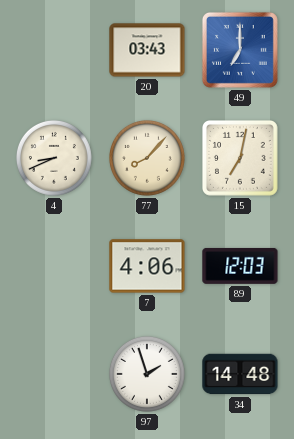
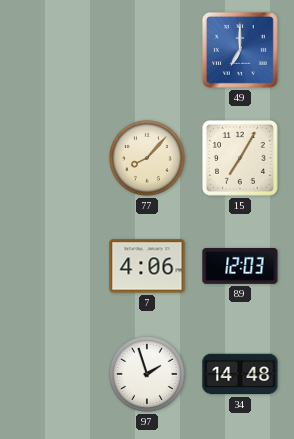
20: 03:43 -> none (147, 50)
4: 8:41 -> none (54, 158)
15: 7:02 -> 7:05 (241, 159)
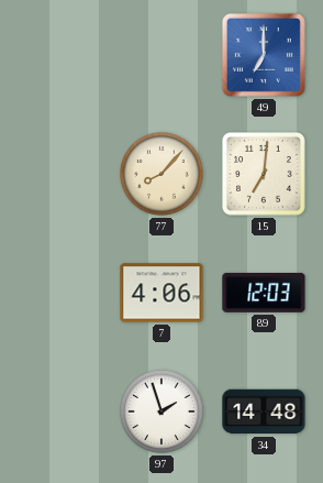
15: 7:05 -> 7:01 (265, 175)
